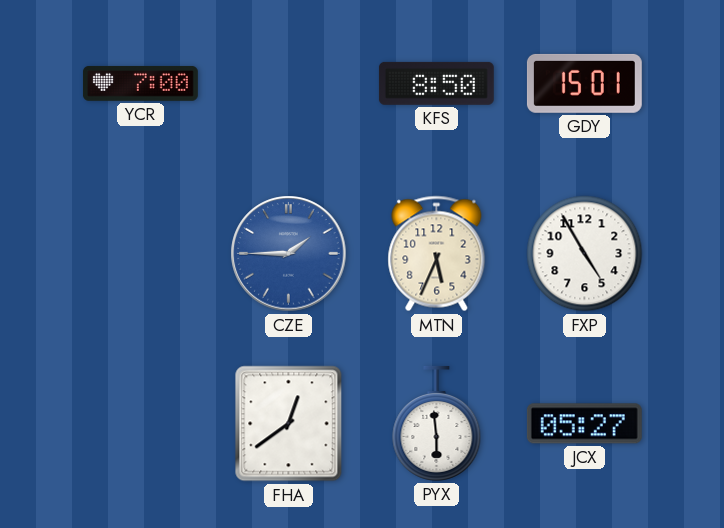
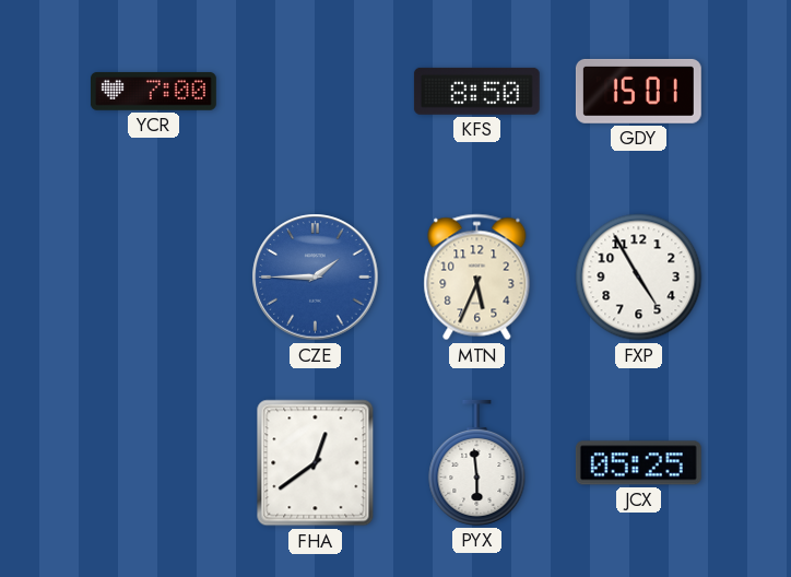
JCX: 05:27 -> 05:25 (638, 463)
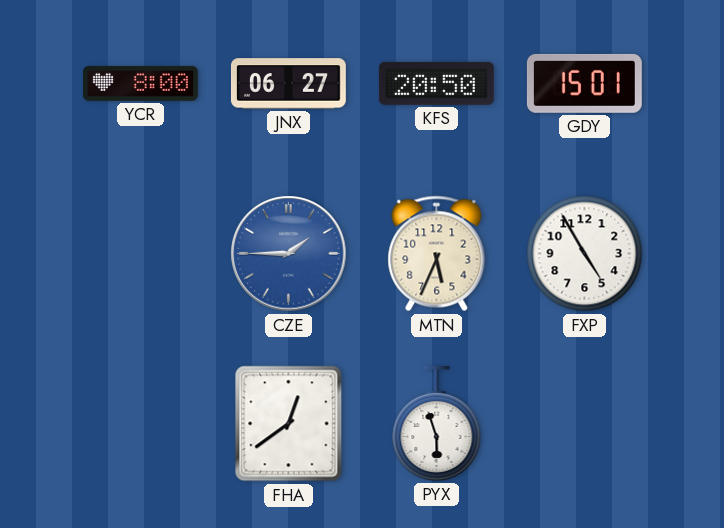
YCR: 7:00 -> 8:00 (140, 84)
JNX: none -> 06:27 (288, 84)
KFS: 8:50 -> 20:50 (436, 83)
PYX: 5:59 -> 5:57 (437, 423)
JCX: 05:25 -> none (638, 463)
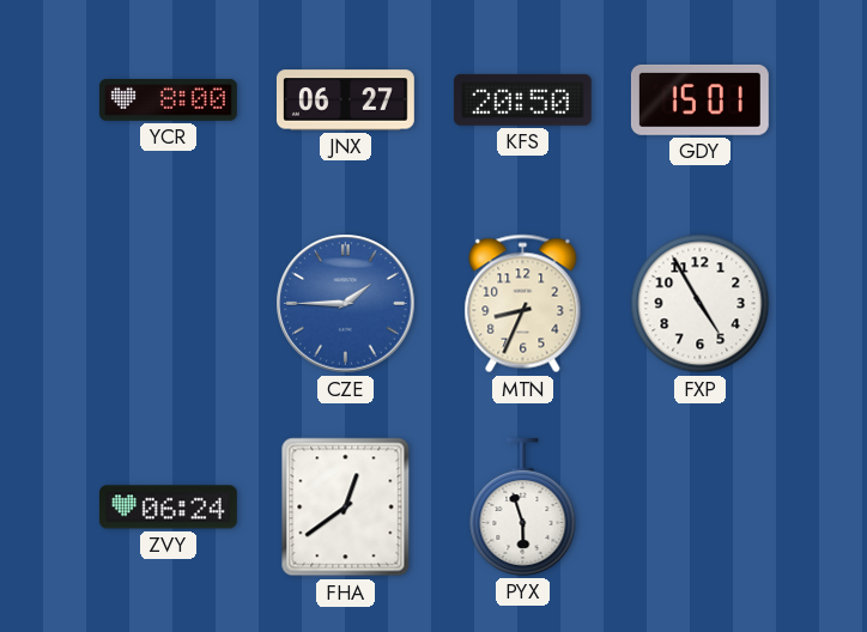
MTN: 5:34 -> 8:34 (523, 304)
ZVY: none -> 06:24 (168, 508)
